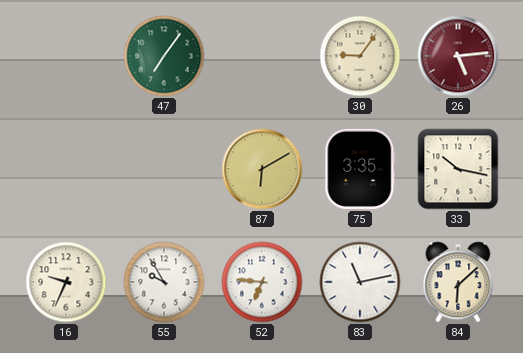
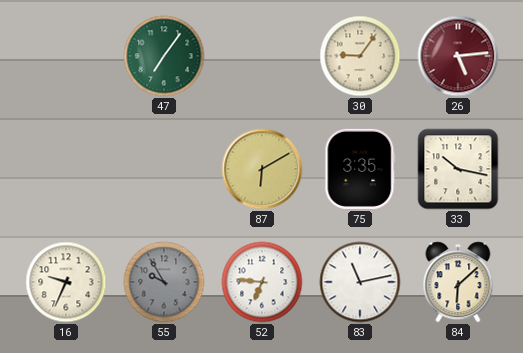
55 dial: white -> grey (164, 282)
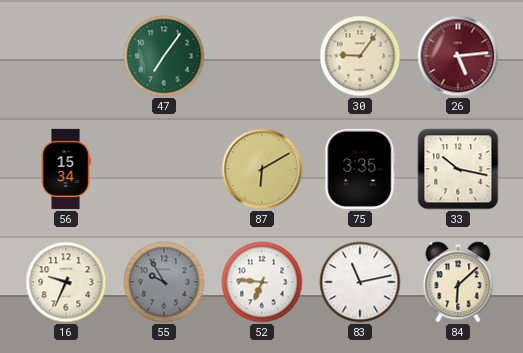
56: none -> 15:34 (66, 169)
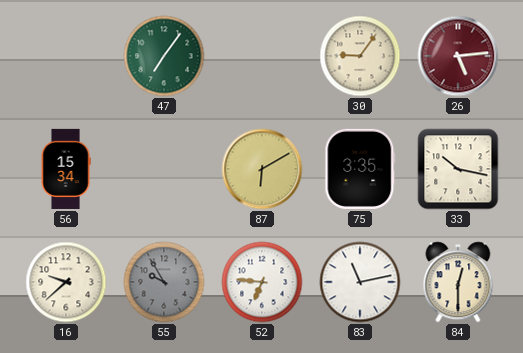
16: 9:34 -> 9:38 (66, 282)
84: 6:08 -> 12:30 (458, 282)
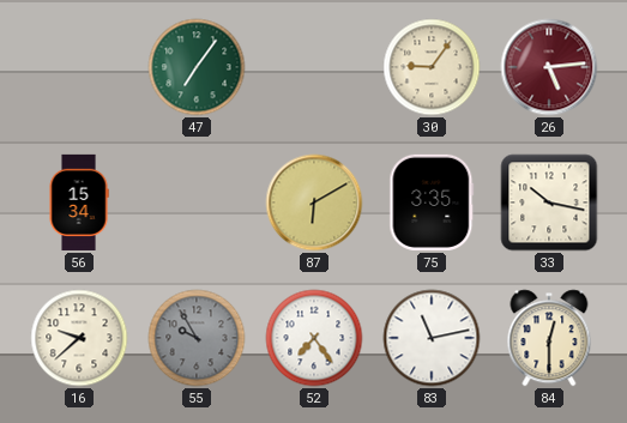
52: 6:46 -> 7:24 (314, 338)
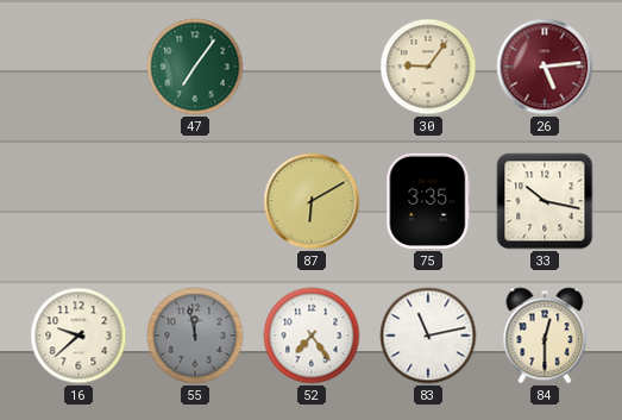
56: 15:34 -> none (79, 203)
55: 9:55 -> 11:58 (195, 336)
